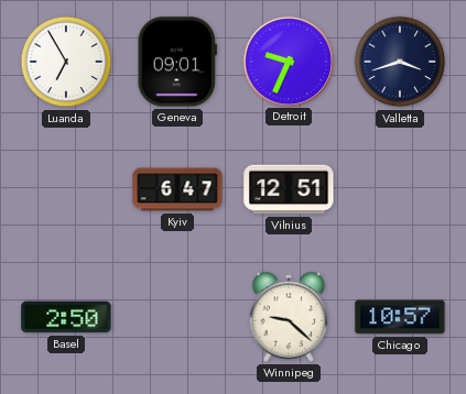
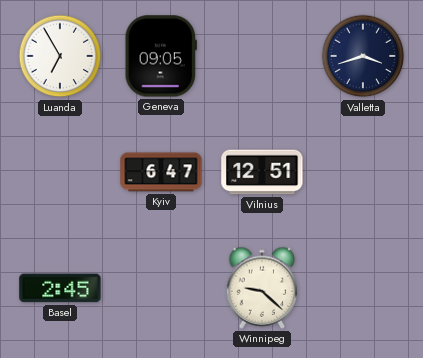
Geneva: 09:01 -> 09:05 (160, 56)
Detroit: 9:34 -> none (288, 61)
Basel: 2:50 -> 2:45 (60, 288)
Chicago: 10:57 -> none (400, 317)
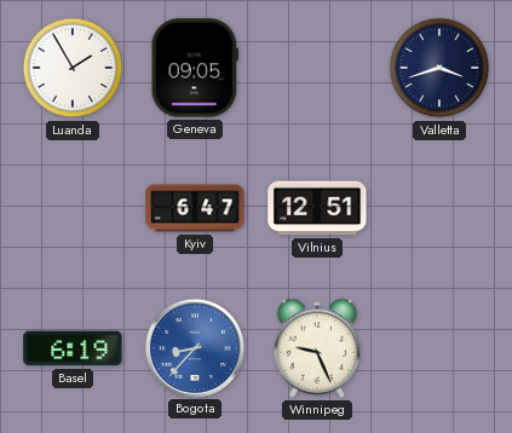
Luanda: 6:55 -> 1:55 (73, 68)
Basel: 2:45 -> 6:19 (73, 348)
Bogota: none -> 8:37 (194, 347)
Winnipeg: 9:22 -> 9:26 (317, 348)
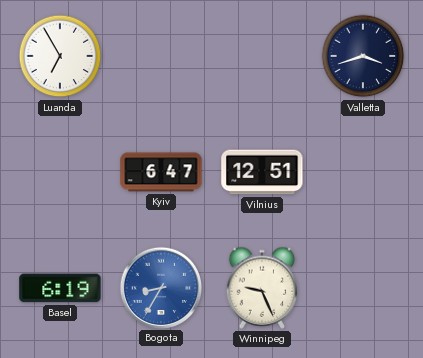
Luanda: 1:55 -> 6:55 (60, 56)
Geneva: 09:05 -> none (194, 68)
Bogota: 8:37 -> 8:35 (160, 287)
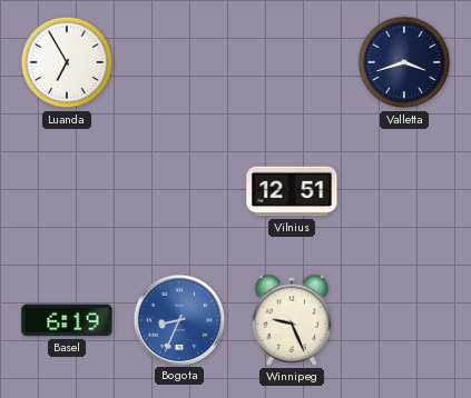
Kyiv: 6:47 -> none (161, 172)
Bogota: 8:35 -> 8:34 (178, 319)
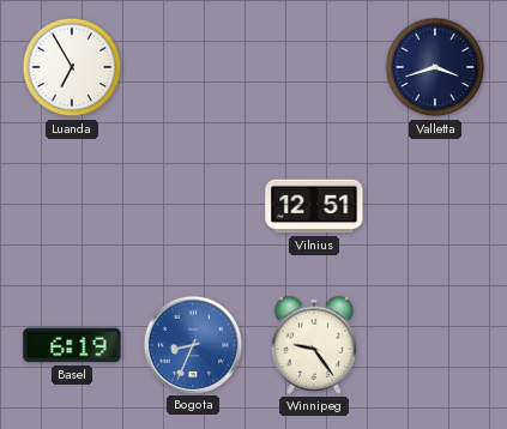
Winnipeg: 9:26 -> 9:24 (314, 345)
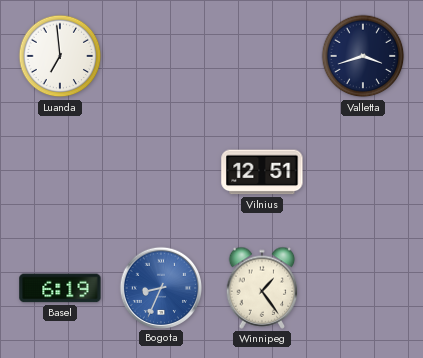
Luanda: 6:55 -> 6:59 (60, 56)
Winnipeg: 9:24 -> 1:24 (262, 288)
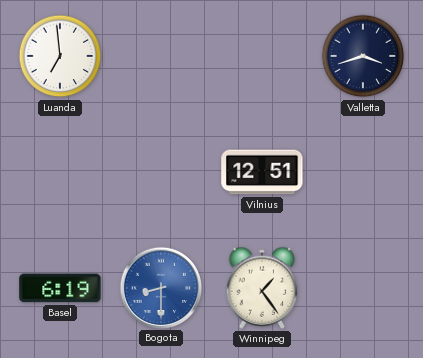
Bogota: 8:34 -> 8:30 (160, 287)
